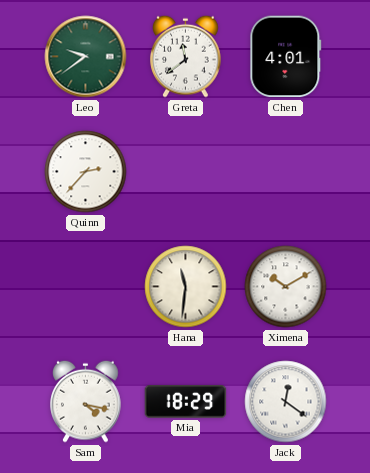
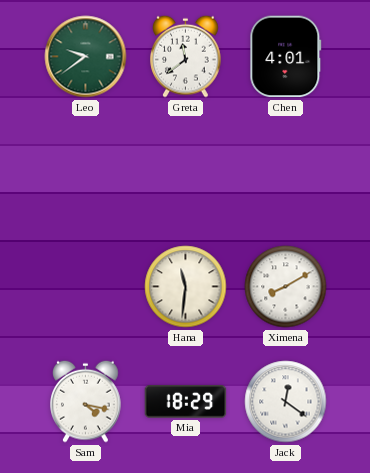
Quinn: 2:37 -> none (86, 172)
Ximena: 10:10 -> 8:10 (286, 287)
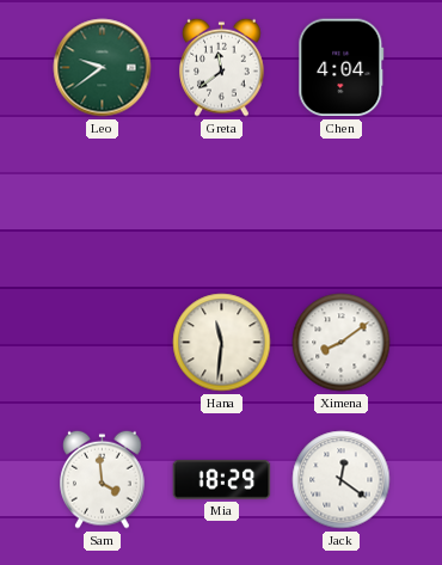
Chen: 4:01 -> 4:04 (342, 68)
Ximena: 8:10 -> 8:09 (342, 343)
Sam: 4:17 -> 3:59 (103, 479)
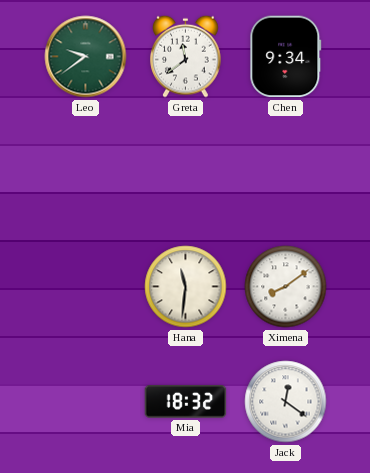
Chen: 4:04 -> 9:34 (286, 57)
Sam: 3:59 -> none (103, 479)
Mia: 18:29 -> 18:32 (186, 402)
